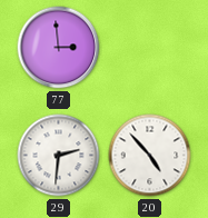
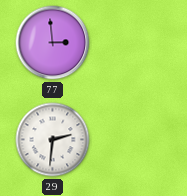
20: 4:53 -> none (150, 156)
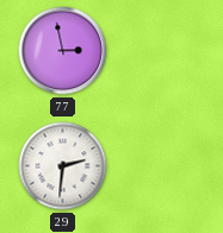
77: 2:59 -> 2:58 (63, 51)
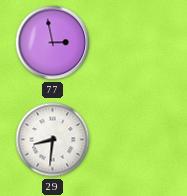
29: 2:31 -> 8:31 (53, 140)
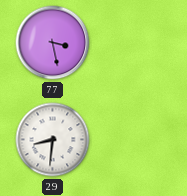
77: 2:58 -> 3:28 (53, 43)
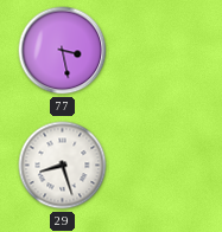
29: 8:31 -> 8:27 (63, 166)
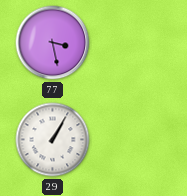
29: 8:27 -> 1:05 (53, 140)
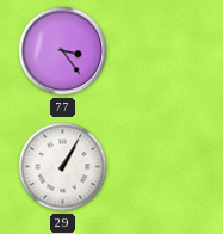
77: 3:28 -> 3:24 (63, 51)
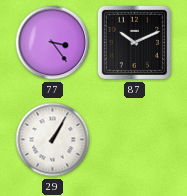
87: none -> 10:11 (135, 43)
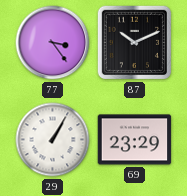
69: none -> 23:29 (135, 140)
